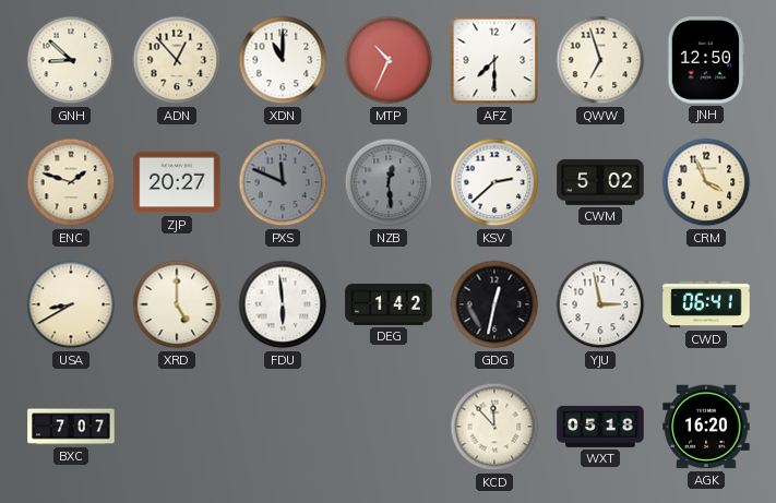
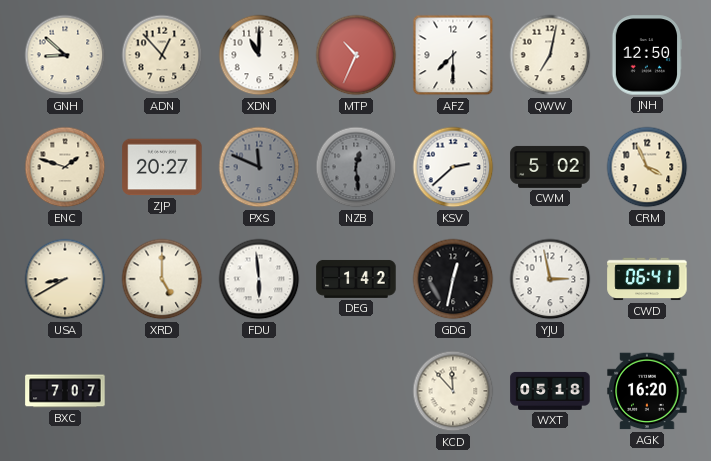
QWW: 6:57 -> 7:02 (550, 55)
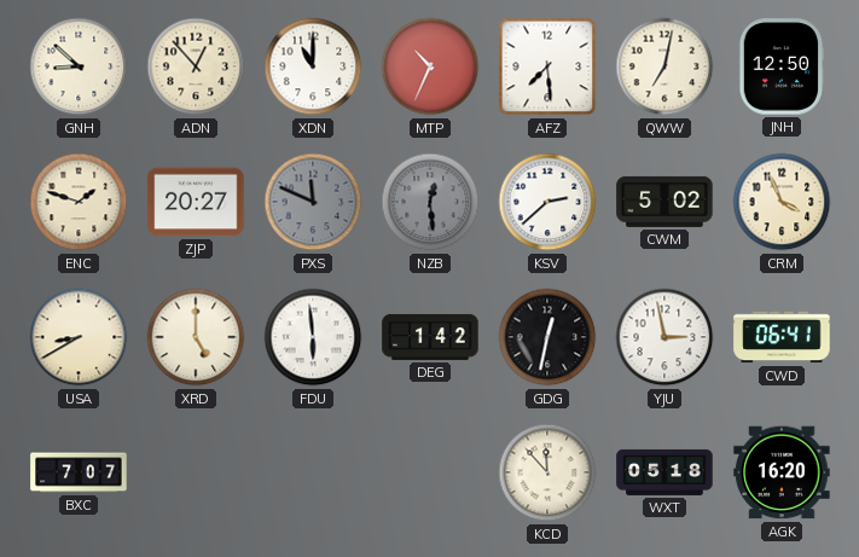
AFZ: 7:30 -> 7:29 (547, 66)
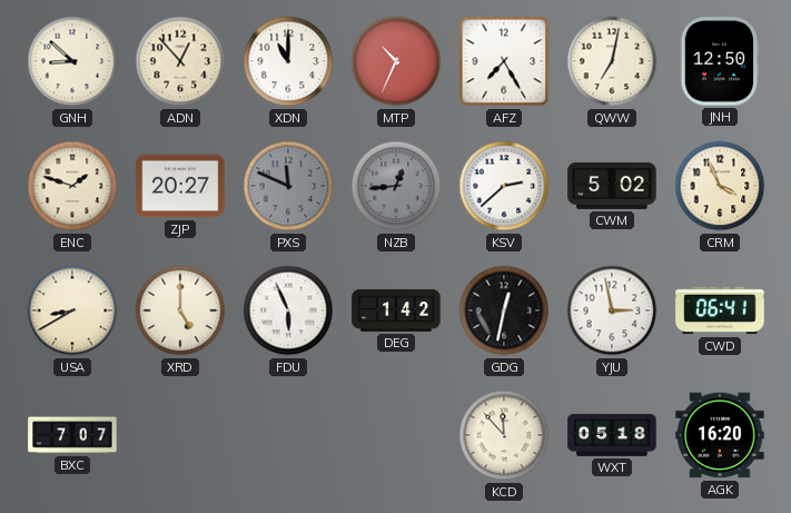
AFZ: 7:29 -> 7:25 (504, 61)
NZB: 12:29 -> 12:44 (396, 186)
FDU: 5:59 -> 5:56 (288, 310)
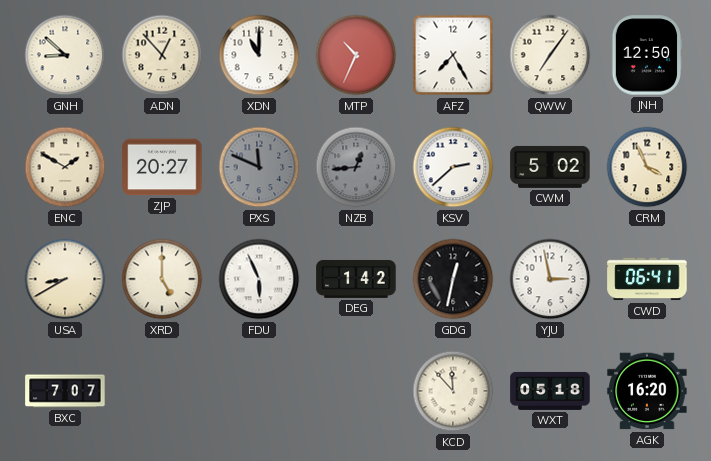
QWW: 7:02 -> 7:06 (550, 55)
ENC: 1:48 -> 1:50 (65, 167)
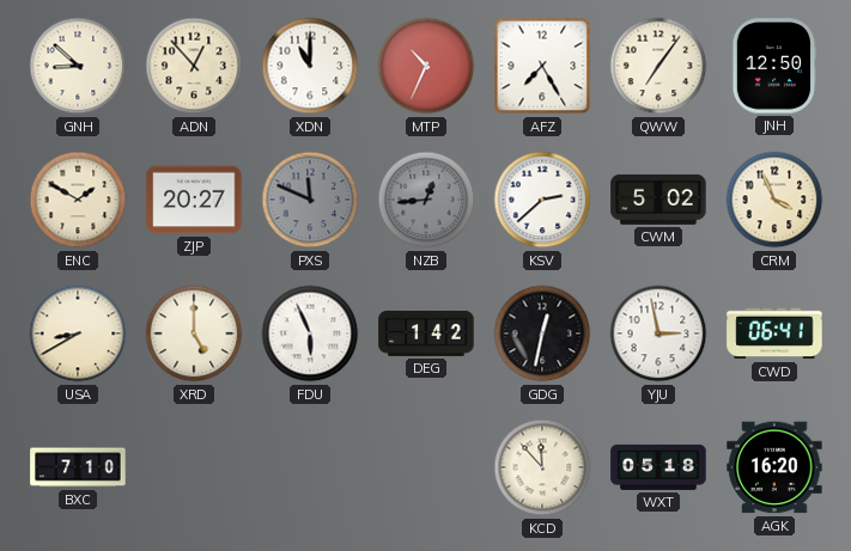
BXC: 7:07 -> 7:10 (78, 467)
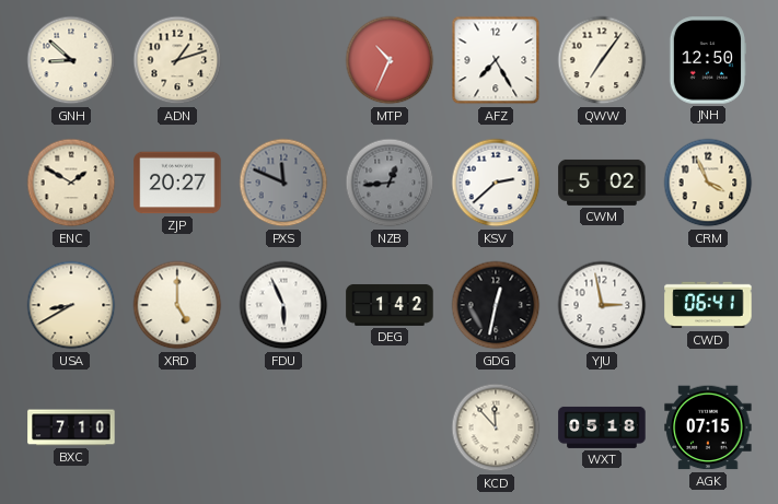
ADN: 12:53 -> 1:12 (177, 60)
XDN: 11:00 -> none (310, 66)
AGK: 16:20 -> 07:15 (708, 427)
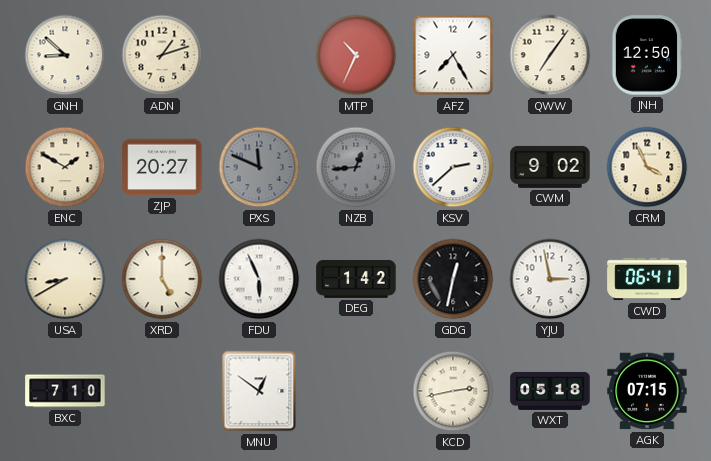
CWM: 5:02 -> 9:02 (550, 167)
MNU: none -> 12:51 (259, 391)
KCD: 11:53 -> 2:43 (453, 391)
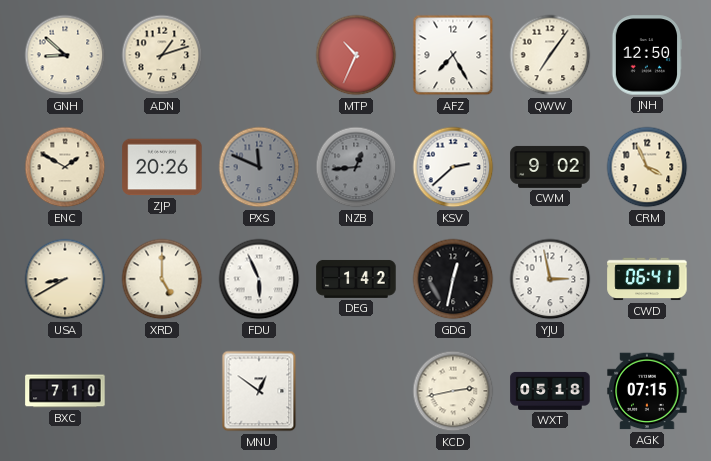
ZJP: 20:27 -> 20:26 (162, 167)
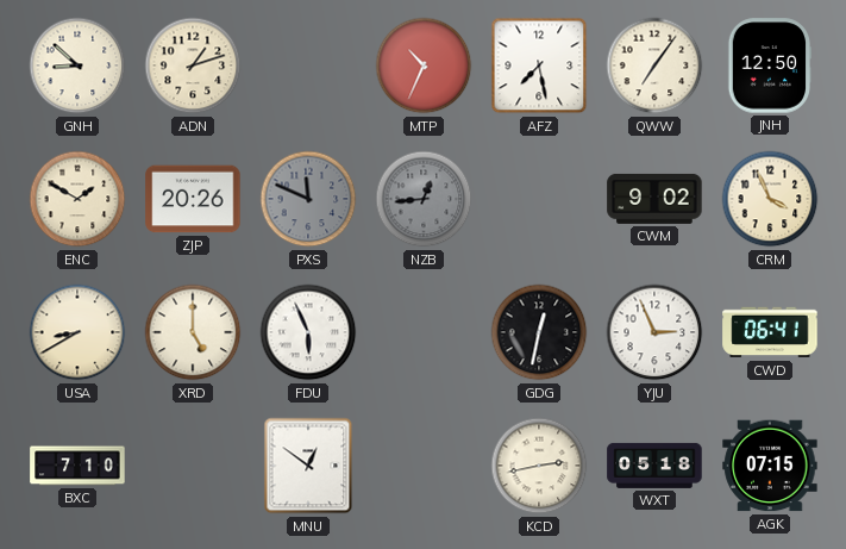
AFZ: 7:25 -> 7:28 (539, 65)
KSV: 2:38 -> none (453, 167)
DEG: 1:42 -> none (356, 279)
YJU: 2:58 -> 2:56 (654, 332)
